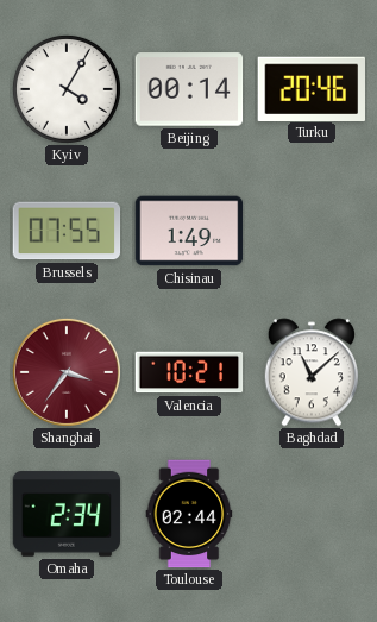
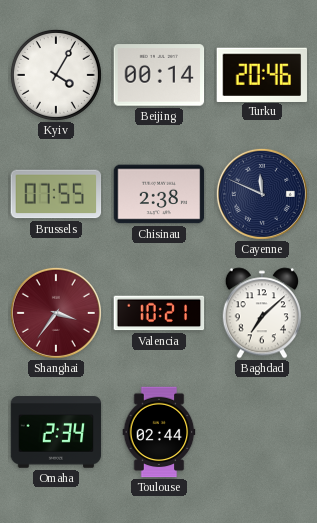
Chisinau: 1:49 -> 2:38 (159, 194)
Cayenne: none -> 11:49 (262, 194)
Baghdad: 11:08 -> 7:08 (262, 313)
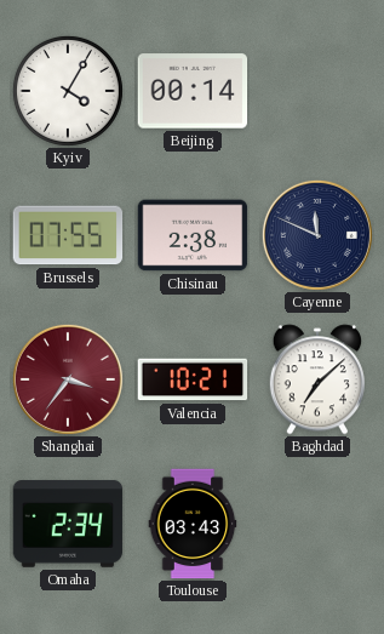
Turku: 20:46 -> none (261, 74)
Toulouse: 02:44 -> 03:43 (193, 524)
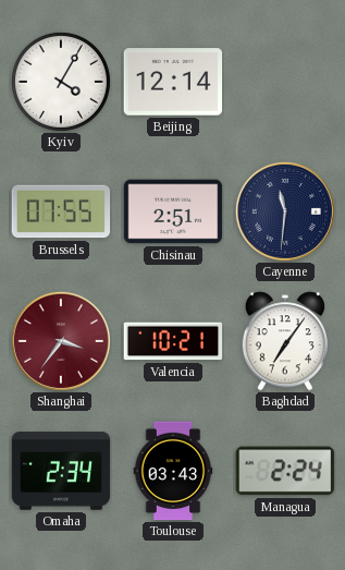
Beijing: 00:14 -> 12:14 (173, 82)
Chisinau: 2:38 -> 2:51 (173, 211)
Cayenne: 11:49 -> 11:31 (285, 211)
Baghdad: 7:08 -> 7:06 (285, 341)
Managua: none -> 2:24 (285, 471)
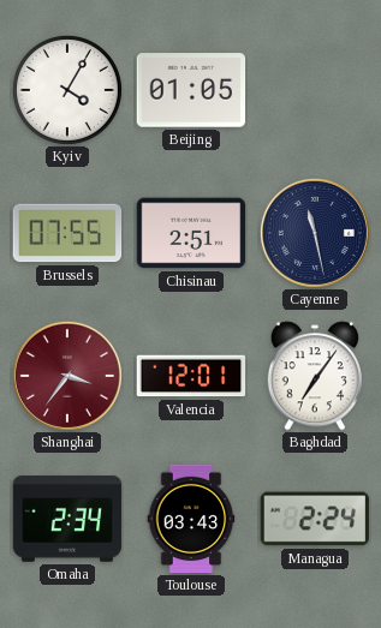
Beijing: 12:14 -> 01:05 (191, 90)
Cayenne: 11:31 -> 11:28 (315, 233)
Valencia: 10:21 -> 12:01 (191, 376)
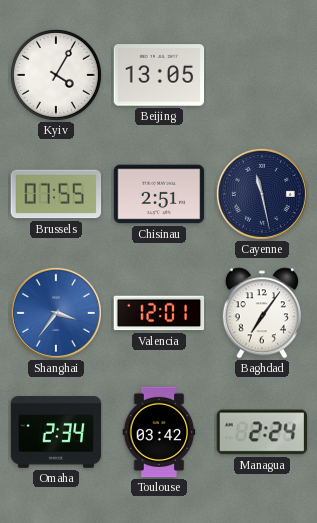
Beijing: 01:05 -> 13:05 (159, 75)
Shanghai dial: burgundy -> blue (56, 313)
Toulouse: 03:43 -> 03:42 (159, 432)
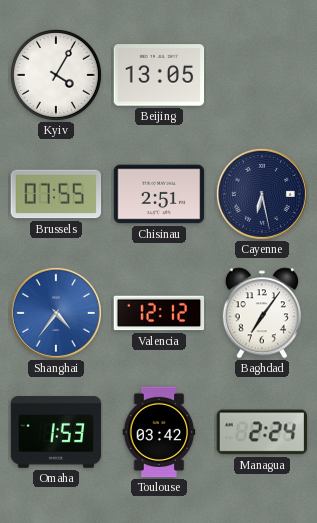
Cayenne: 11:28 -> 6:28 (262, 194)
Shanghai: 3:36 -> 4:36 (56, 313)
Valencia: 12:01 -> 12:12 (159, 313)
Omaha: 2:34 -> 1:53 (56, 432)
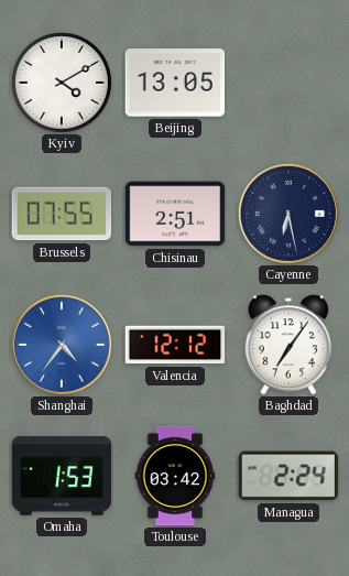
Kyiv: 4:05 -> 4:10 (62, 83)
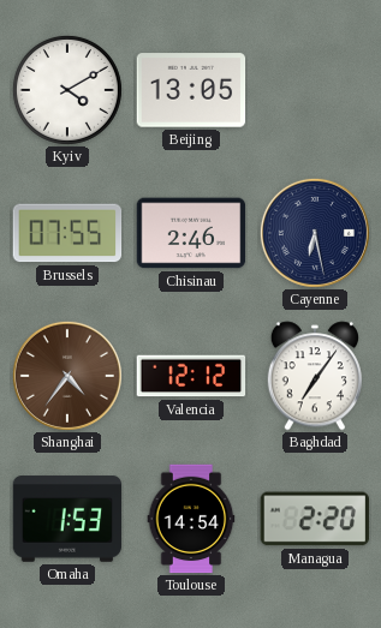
Chisinau: 2:51 -> 2:46 (191, 233)
Shanghai dial: blue -> brown (67, 376)
Toulouse: 03:42 -> 14:54 (191, 519)
Managua: 2:24 -> 2:20 (315, 519)
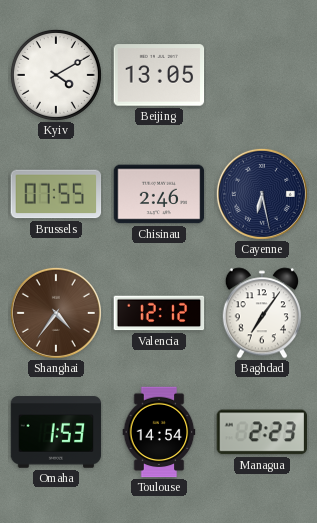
Managua: 2:20 -> 2:23 (262, 432)
